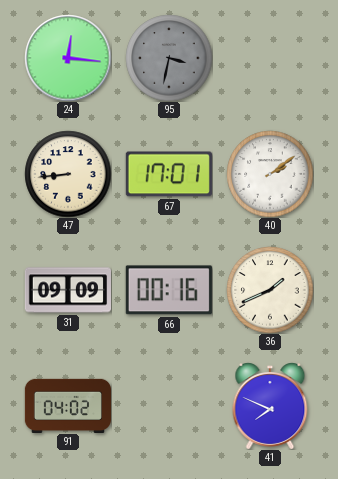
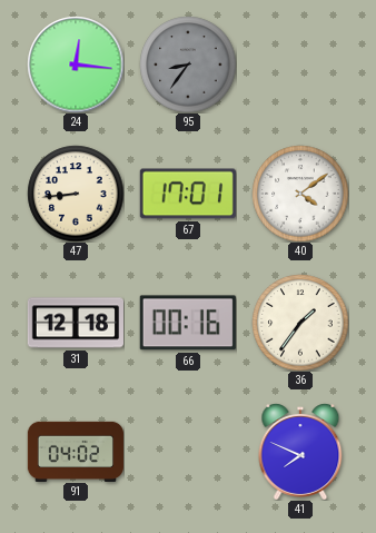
95: 3:32 -> 8:36 (188, 65)
40: 2:09 -> 4:09 (300, 194)
31: 09:09 -> 12:18 (75, 323)
36: 1:41 -> 1:36 (300, 323)
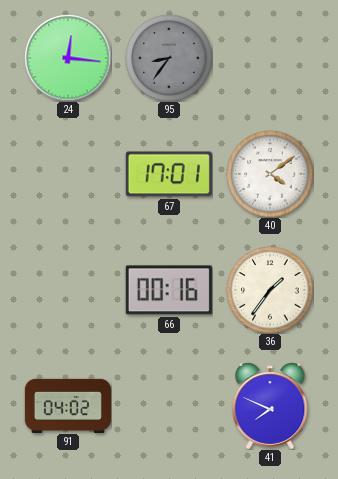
47: 8:44 -> none (76, 194)
31: 12:18 -> none (75, 323)
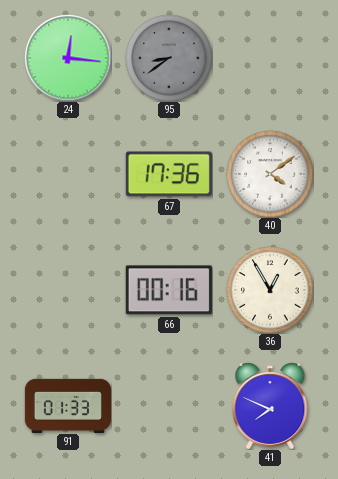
95: 8:36 -> 8:39 (169, 58)
67: 17:01 -> 17:36 (169, 174)
36: 1:36 -> 12:55 (270, 290)
91: 04:02 -> 01:33 (67, 405)
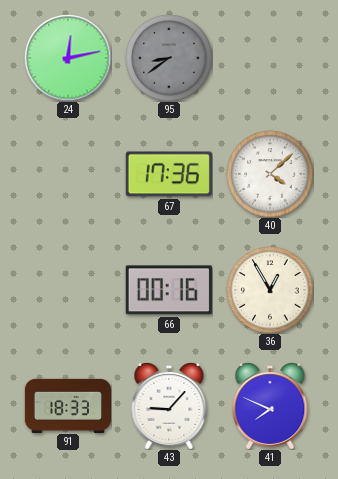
24: 12:16 -> 12:13 (68, 58)
40: 4:09 -> 4:08 (270, 174)
91: 01:33 -> 18:33 (67, 405)
43: none -> 9:07 (169, 406)
